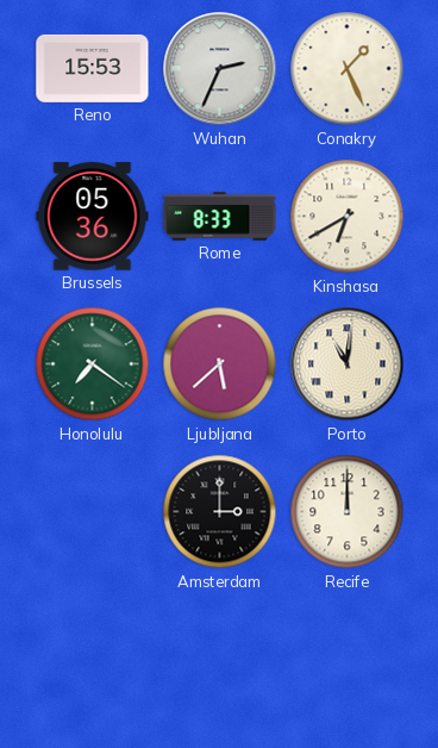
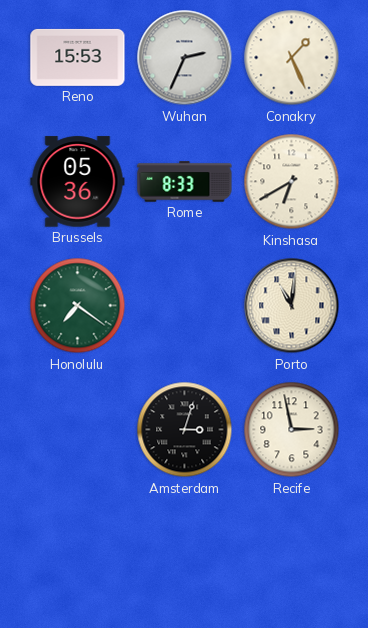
Ljubljana: 5:38 -> none (220, 364)
Amsterdam: 3:00 -> 3:03 (185, 430)
Recife: 12:00 -> 2:58 (292, 430)
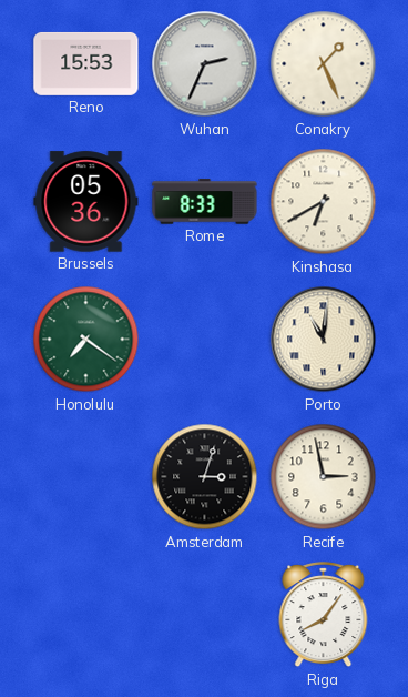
Riga: none -> 8:06 (324, 615)
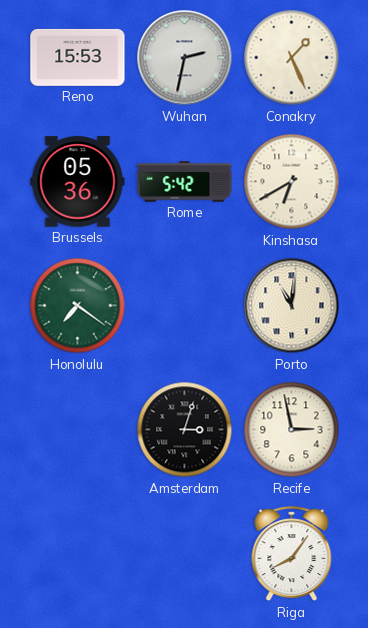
Wuhan: 2:34 -> 2:32 (185, 58)
Rome: 8:33 -> 5:42 (185, 182)
